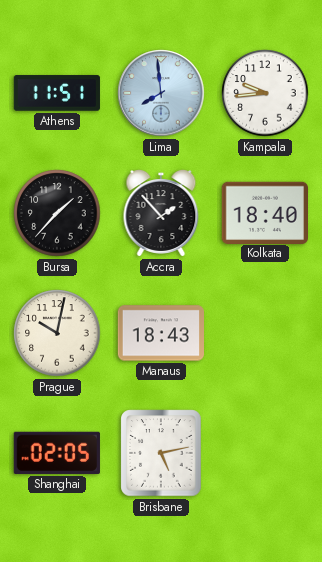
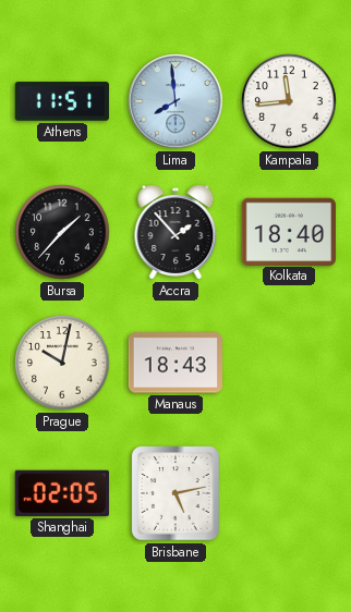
Kampala: 9:44 -> 11:44 (289, 101)
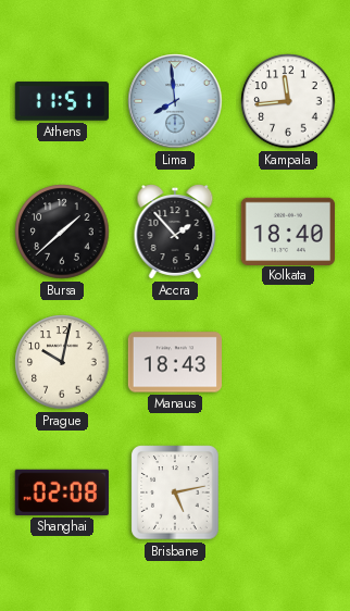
Bursa: 1:37 -> 1:38 (62, 232)
Shanghai: 02:05 -> 02:08 (62, 492)
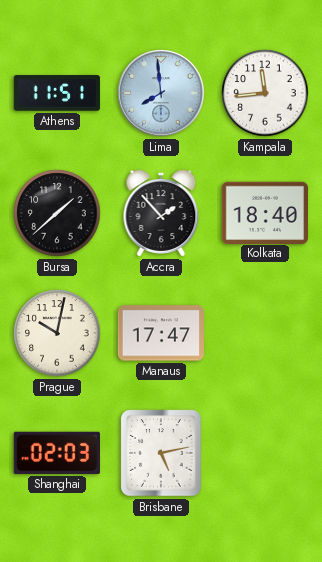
Manaus: 18:43 -> 17:47 (160, 333)
Shanghai: 02:08 -> 02:03 (57, 453)
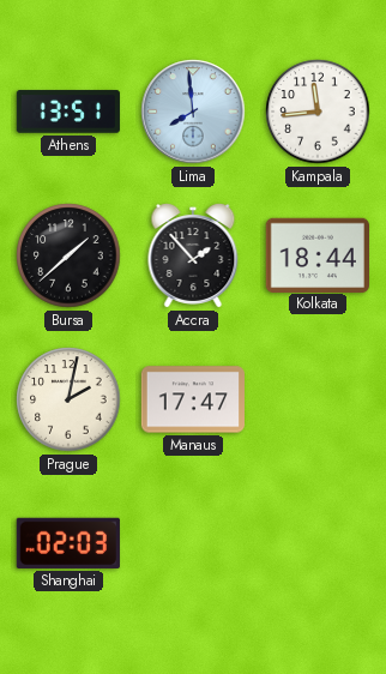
Athens: 11:51 -> 13:51 (67, 112)
Kolkata: 18:40 -> 18:44 (316, 254)
Prague: 10:02 -> 2:02 (68, 399)
Brisbane: 5:13 -> none (161, 453)
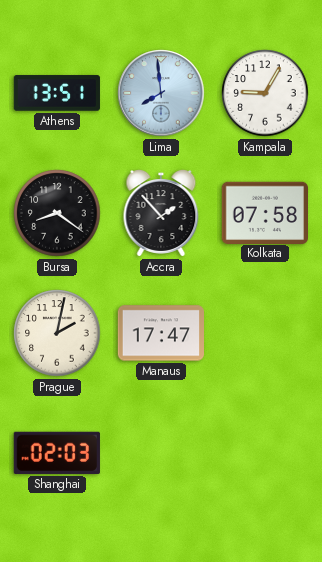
Kampala: 11:44 -> 9:05 (265, 93)
Bursa: 1:38 -> 8:21 (57, 213)
Kolkata: 18:44 -> 07:58 (264, 212)
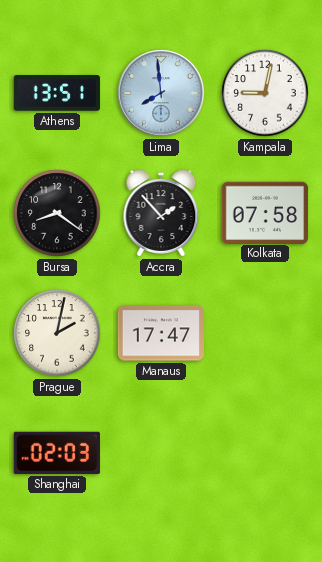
Kampala: 9:05 -> 9:02 (265, 93)
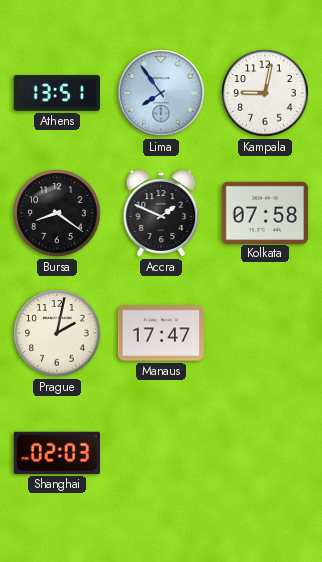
Lima: 7:59 -> 7:54 (161, 93)
Accra: 1:53 -> 1:49 (161, 214)
